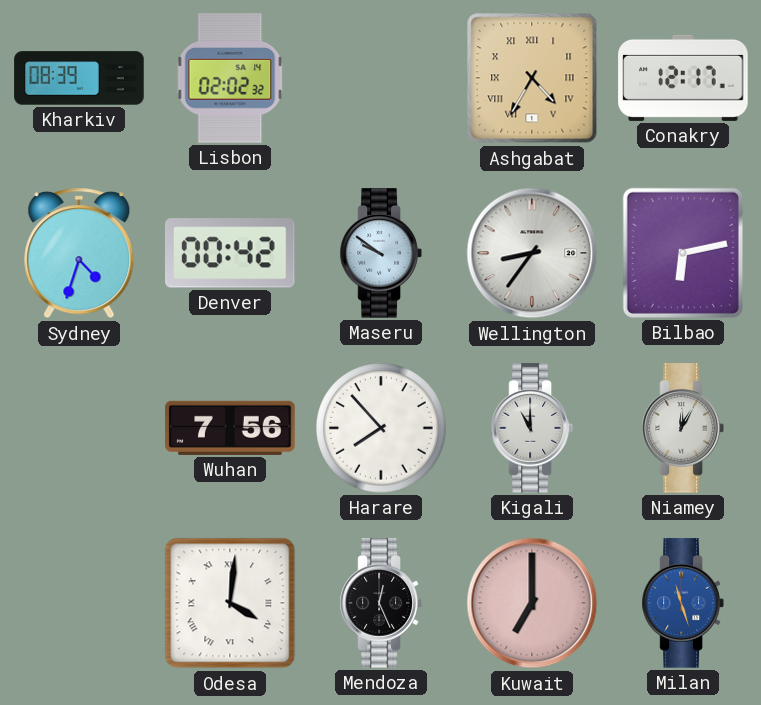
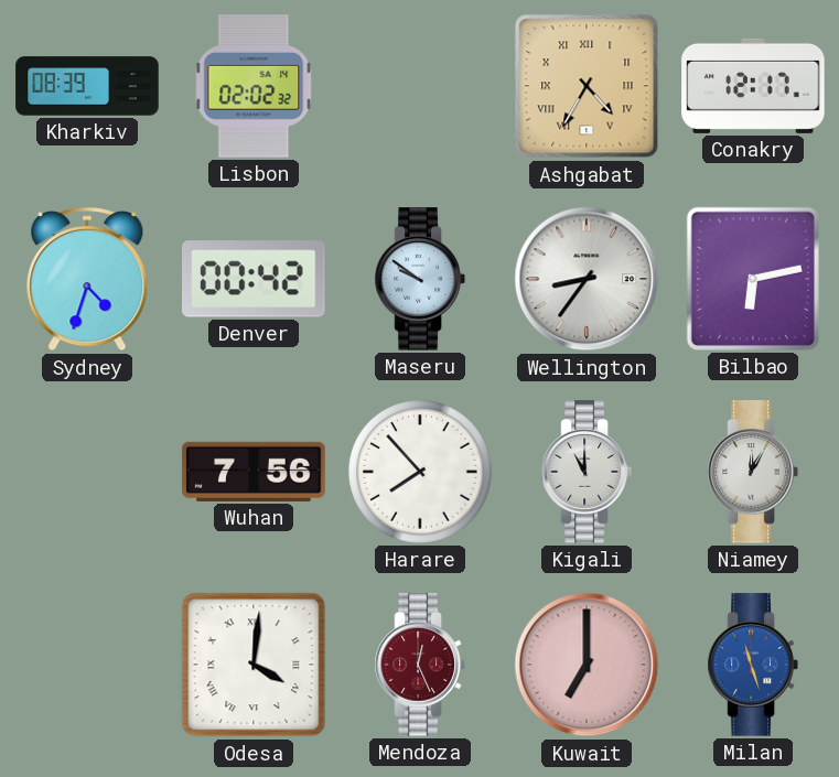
Mendoza dial: black -> burgundy (420, 665)
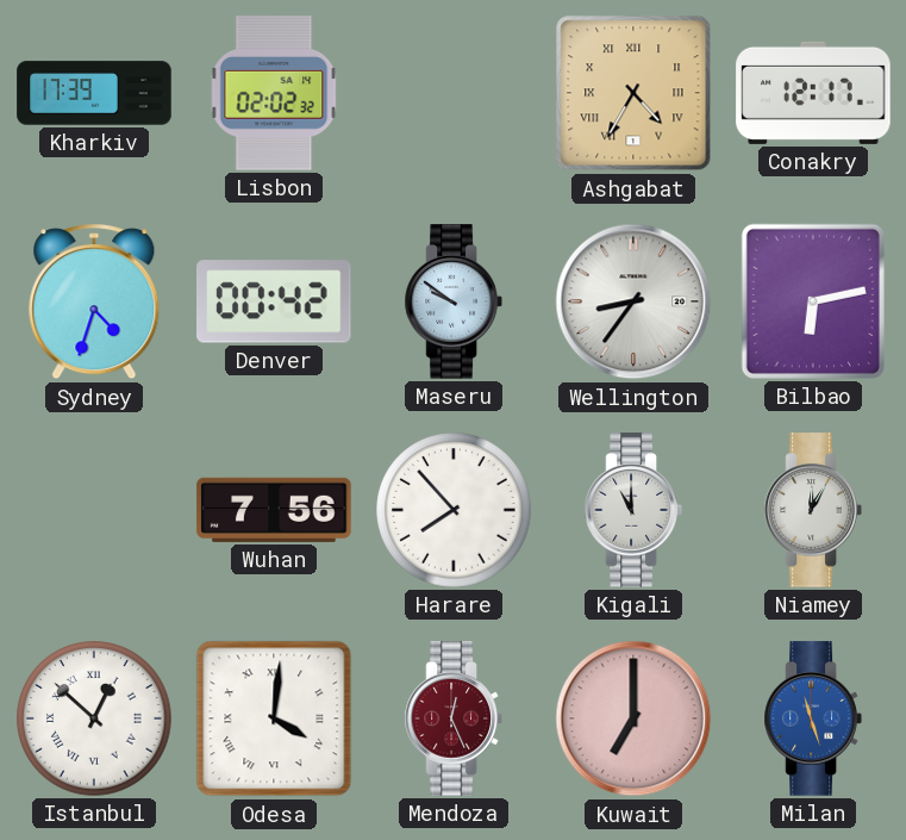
Kharkiv: 08:39 -> 17:39 (94, 93)
Istanbul: none -> 12:52 (94, 718)
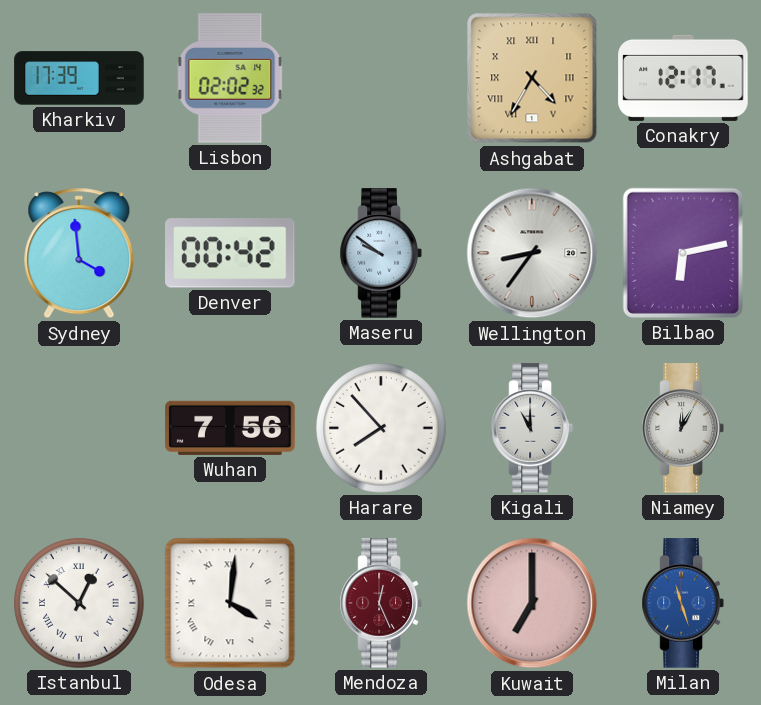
Sydney: 4:33 -> 3:59 (79, 253)
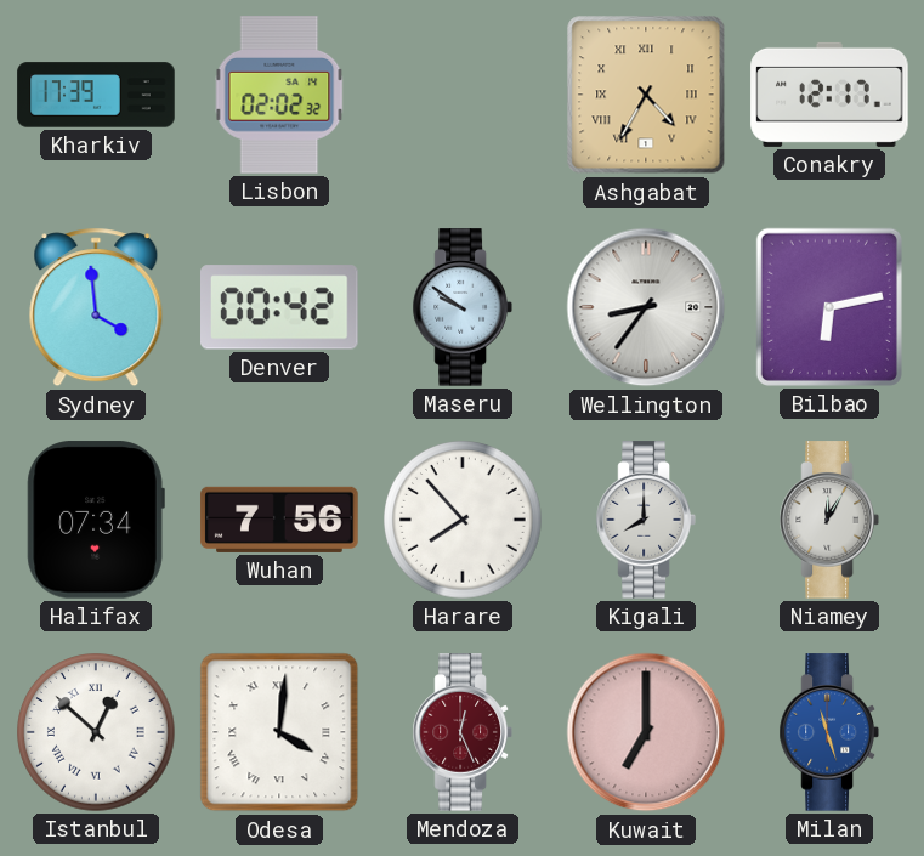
Halifax: none -> 07:34 (96, 520)
Kigali: 11:00 -> 8:00 (646, 520)
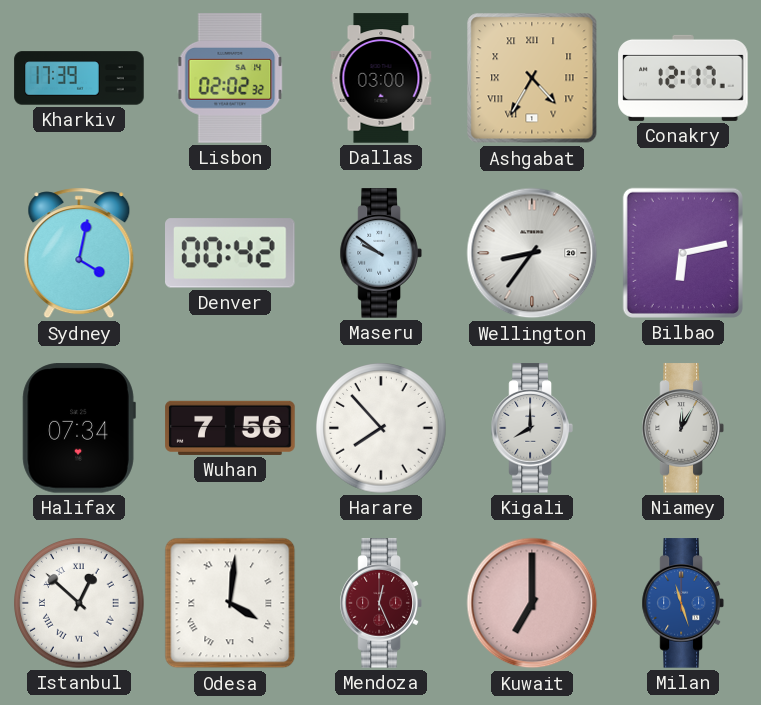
Dallas: none -> 03:00 (381, 78)
Sydney: 3:59 -> 4:02 (79, 253)
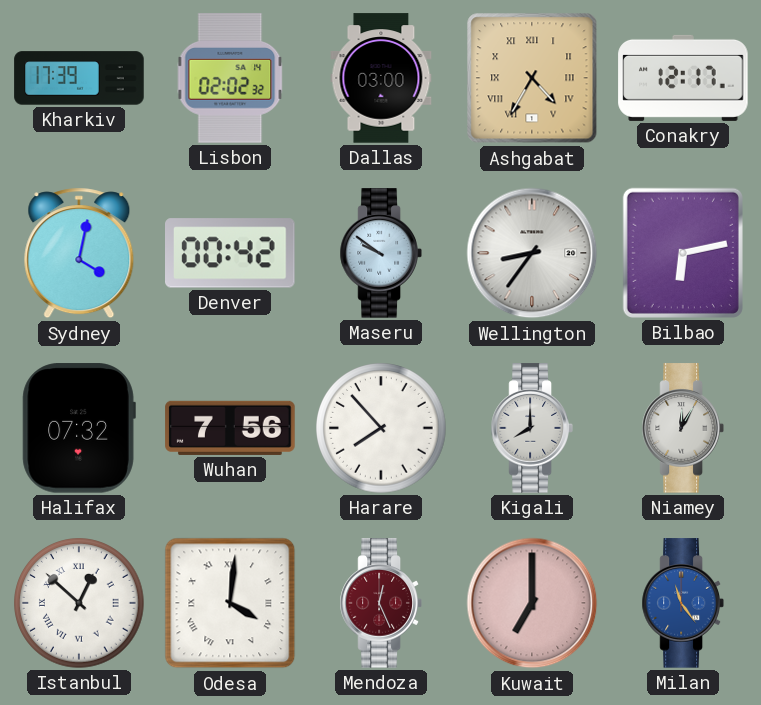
Halifax: 07:34 -> 07:32 (79, 428)
Milan: 11:27 -> 11:24 (683, 603)
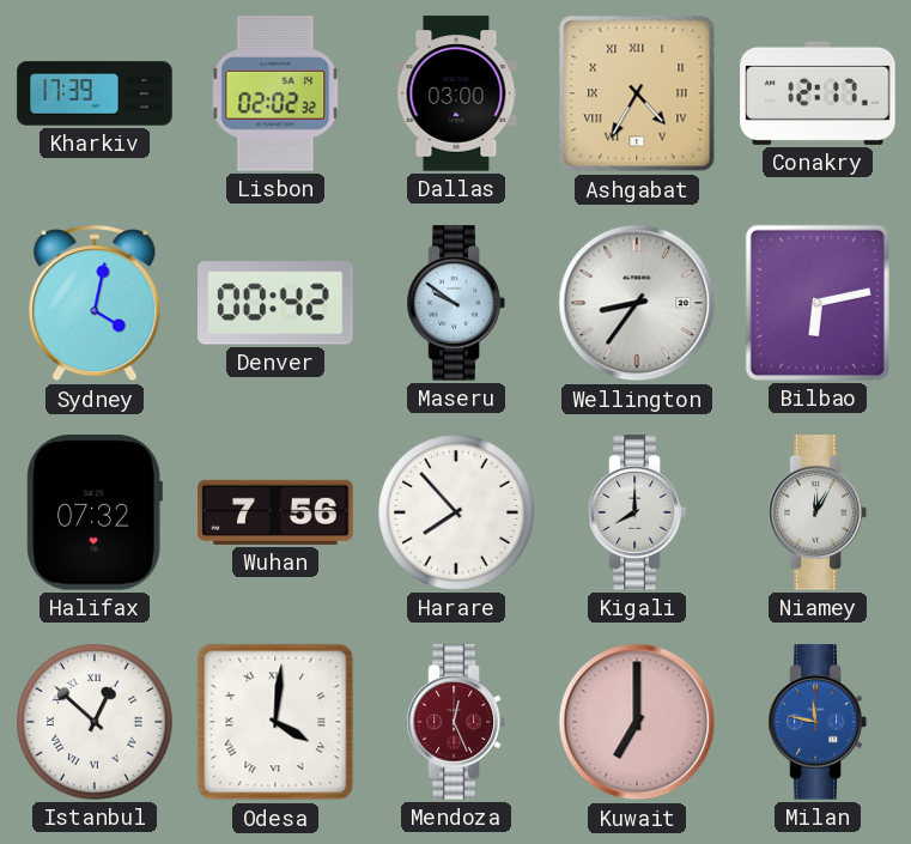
Milan: 11:24 -> 11:47 (818, 722)
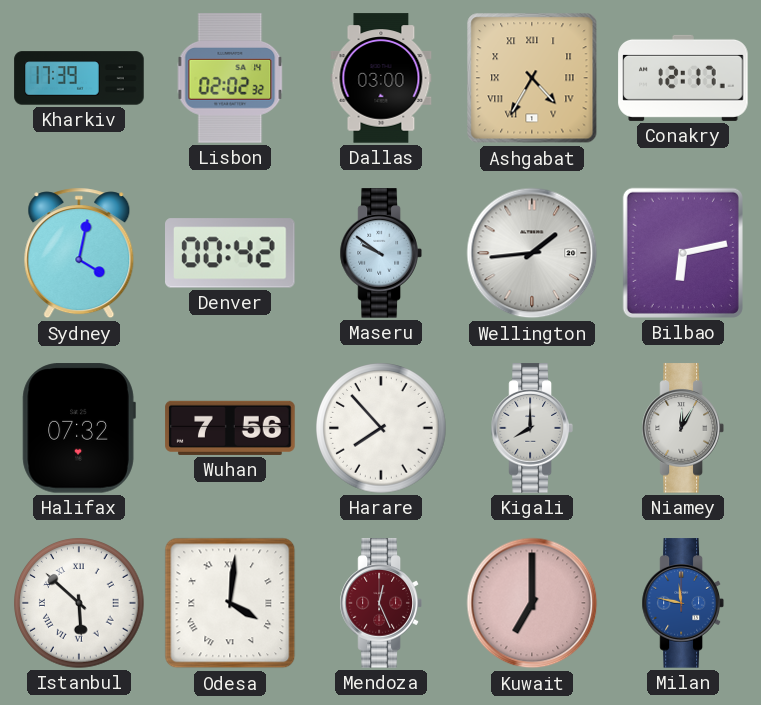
Wellington: 8:36 -> 1:44 (532, 253)
Istanbul: 12:52 -> 5:52 (79, 603)
